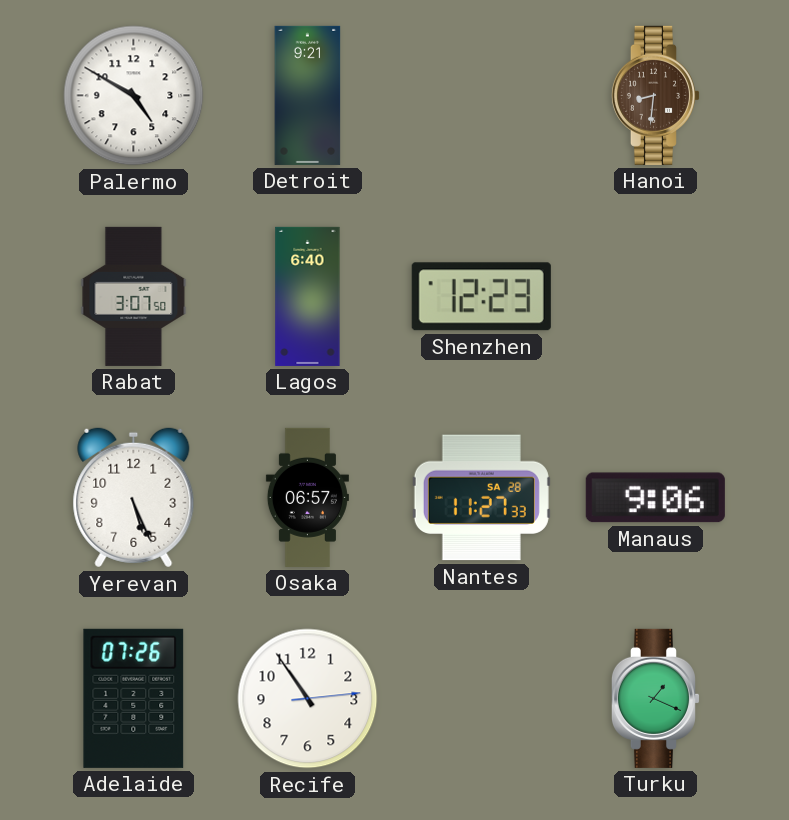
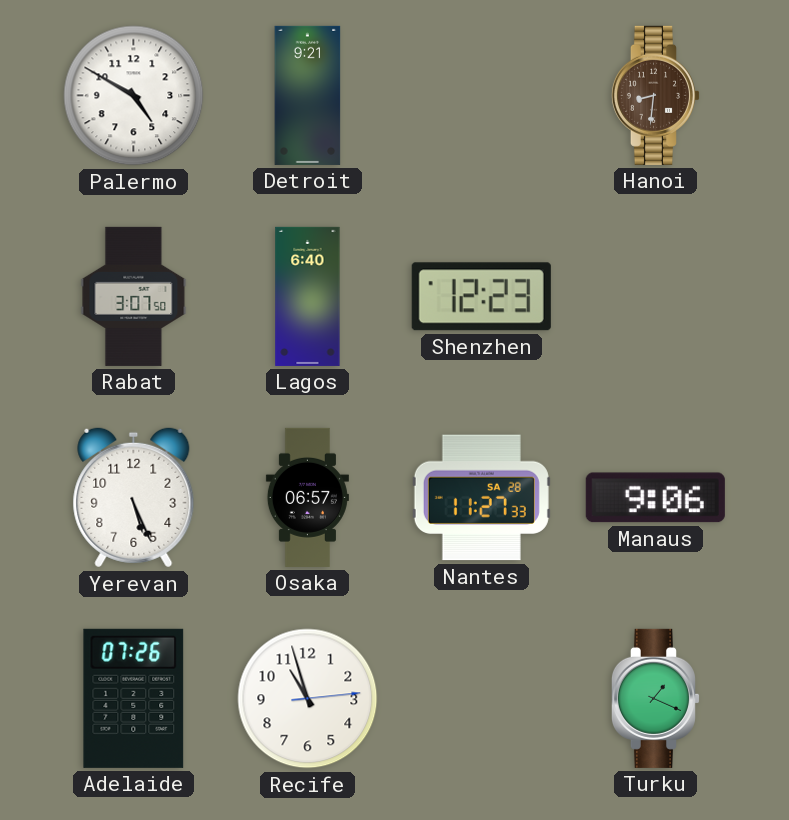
Recife: 10:54 -> 10:57 (308, 699)
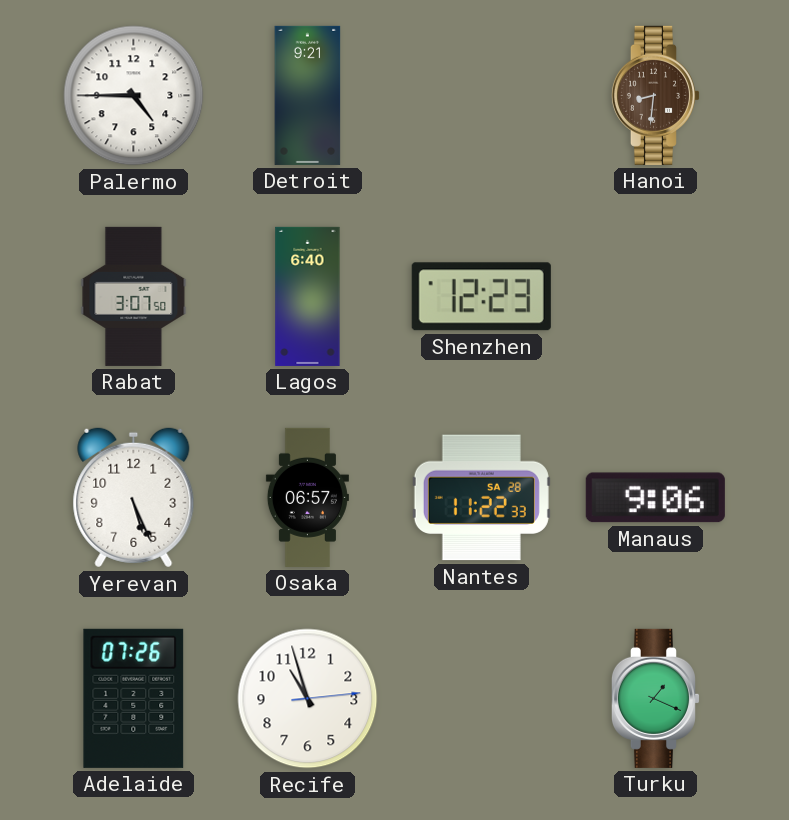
Palermo: 4:50 -> 4:45 (134, 96)
Nantes: 11:27 -> 11:22 (481, 498)
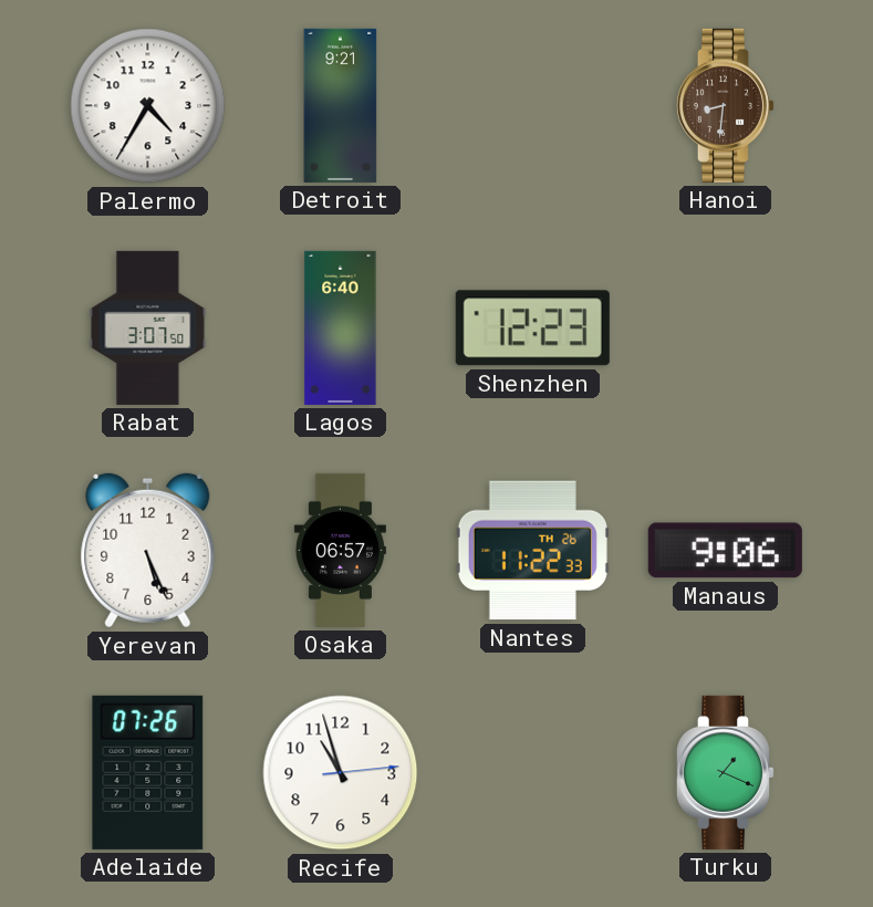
Palermo: 4:45 -> 4:35 (148, 106)
Nantes date: SA 28 -> TH 26 (532, 551)
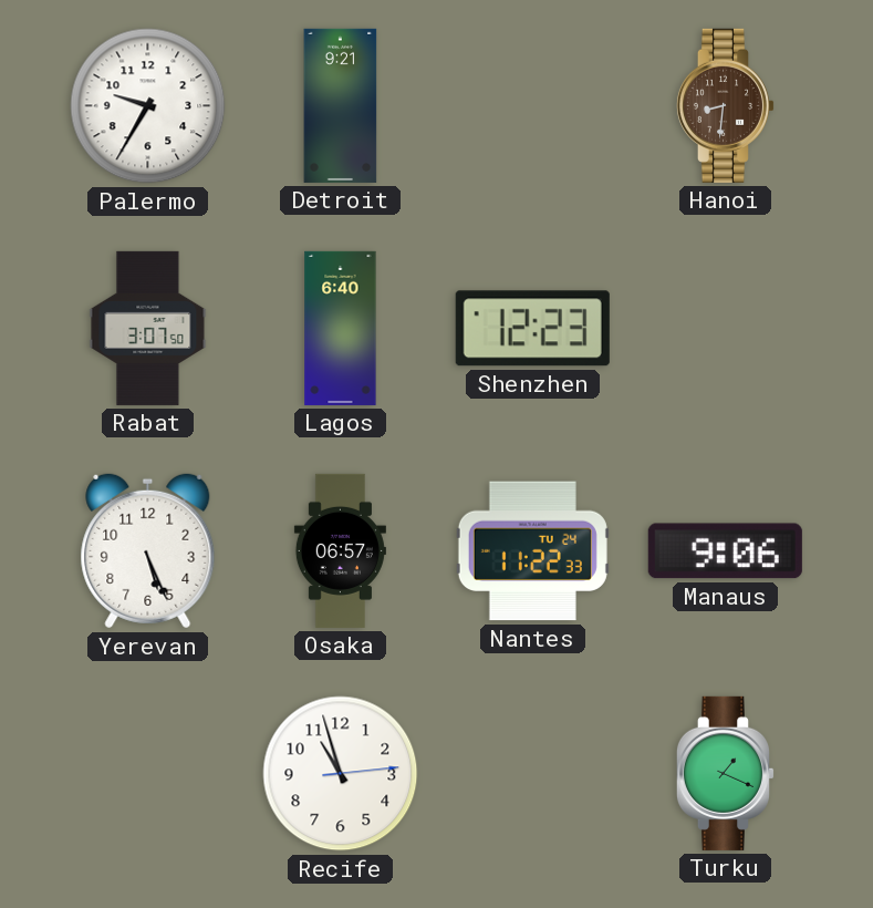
Palermo: 4:35 -> 9:35 (148, 106)
Nantes date: TH 26 -> TU 24 (532, 551)
Adelaide: 07:26 -> none (148, 772)
